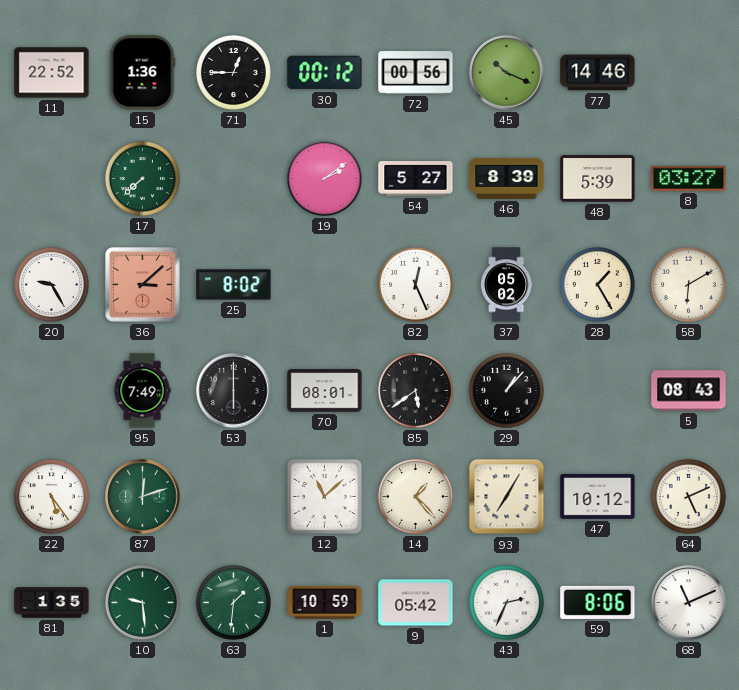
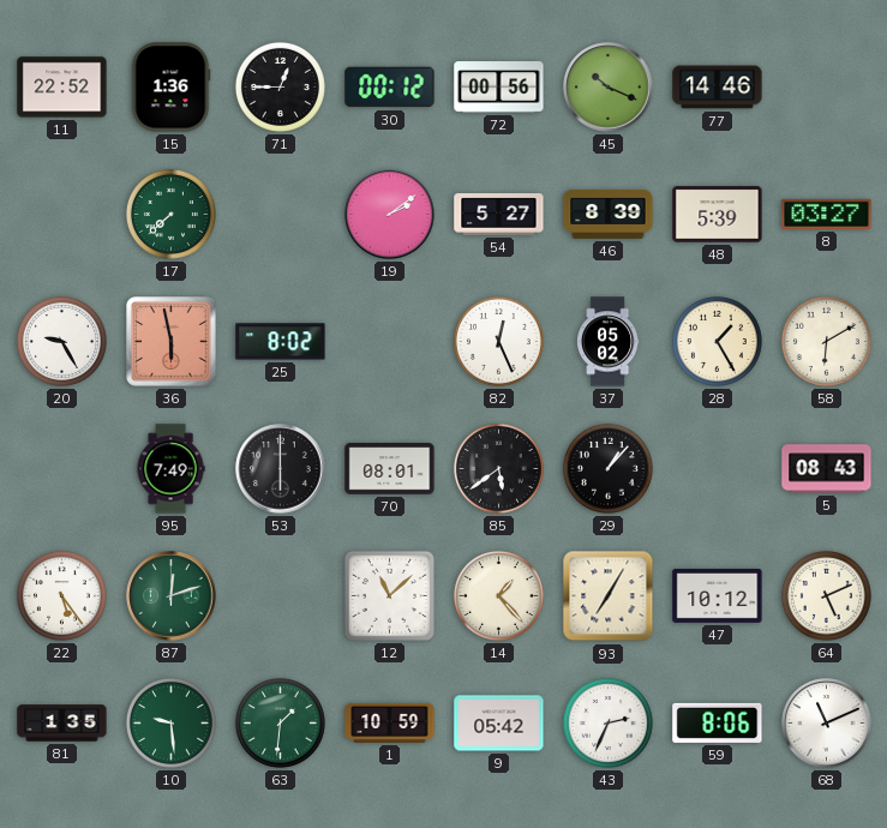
36: 3:08 -> 5:58 (172, 342)
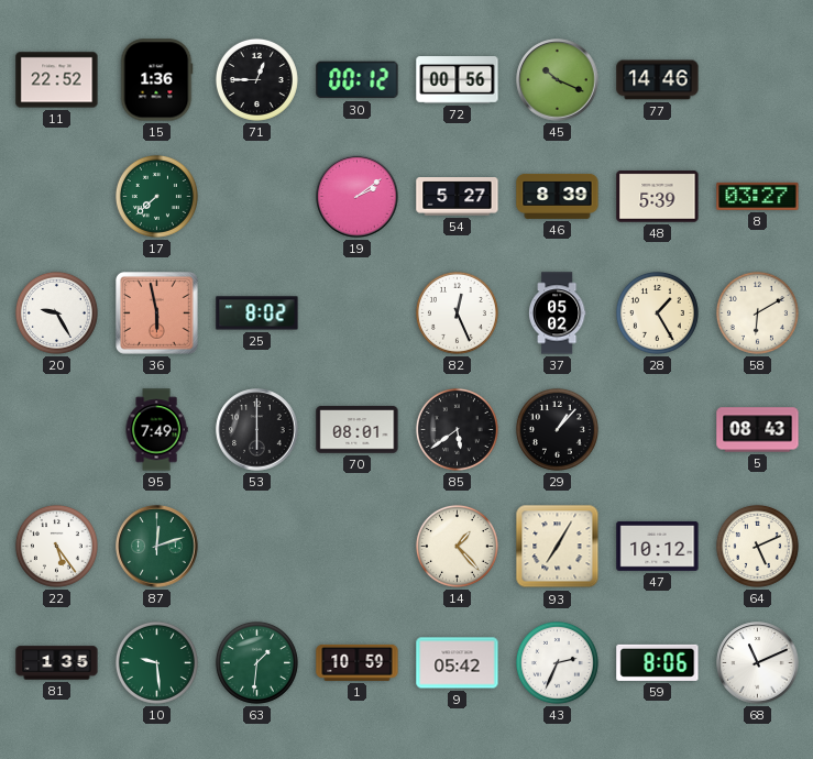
12: 11:08 -> none (389, 595)
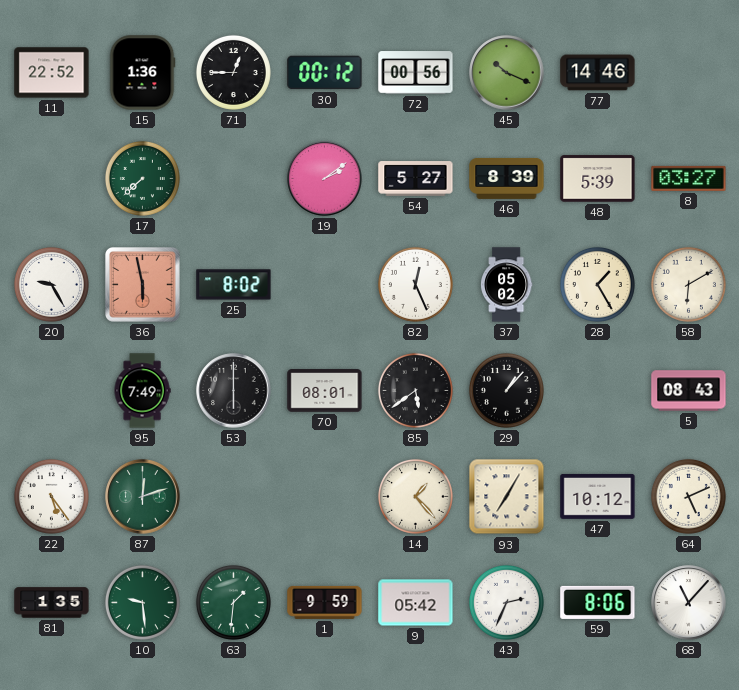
1: 10:59 -> 9:59 (325, 602)
68: 11:11 -> 11:07 (689, 603)
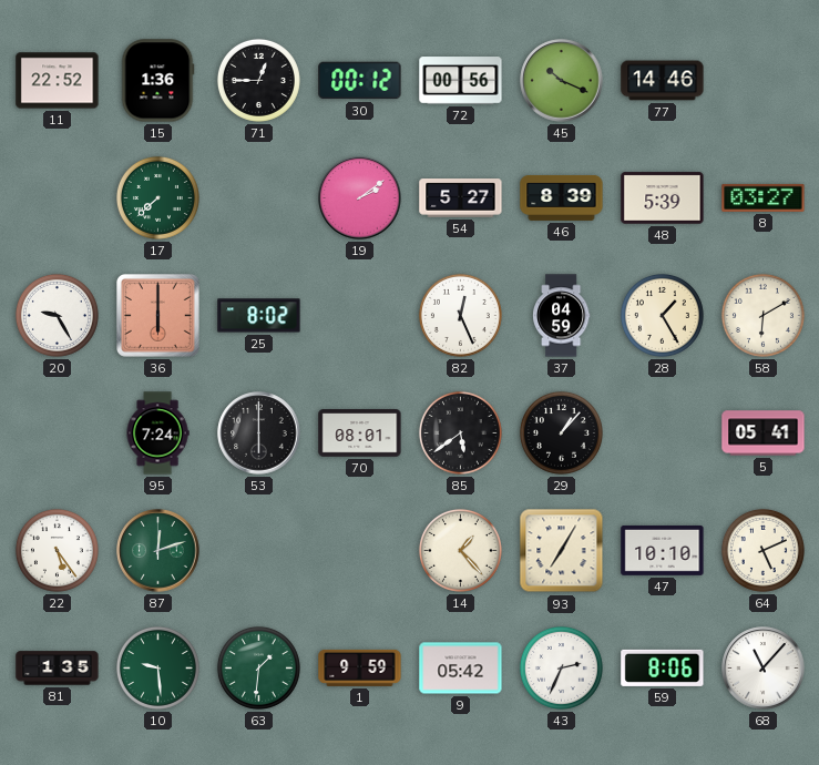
36: 5:58 -> 6:00 (158, 316)
37: 05:02 -> 04:59 (562, 316)
95: 7:49 -> 7:24 (157, 433)
5: 08:43 -> 05:41 (764, 433)
47: 10:12 -> 10:10 (663, 550)
